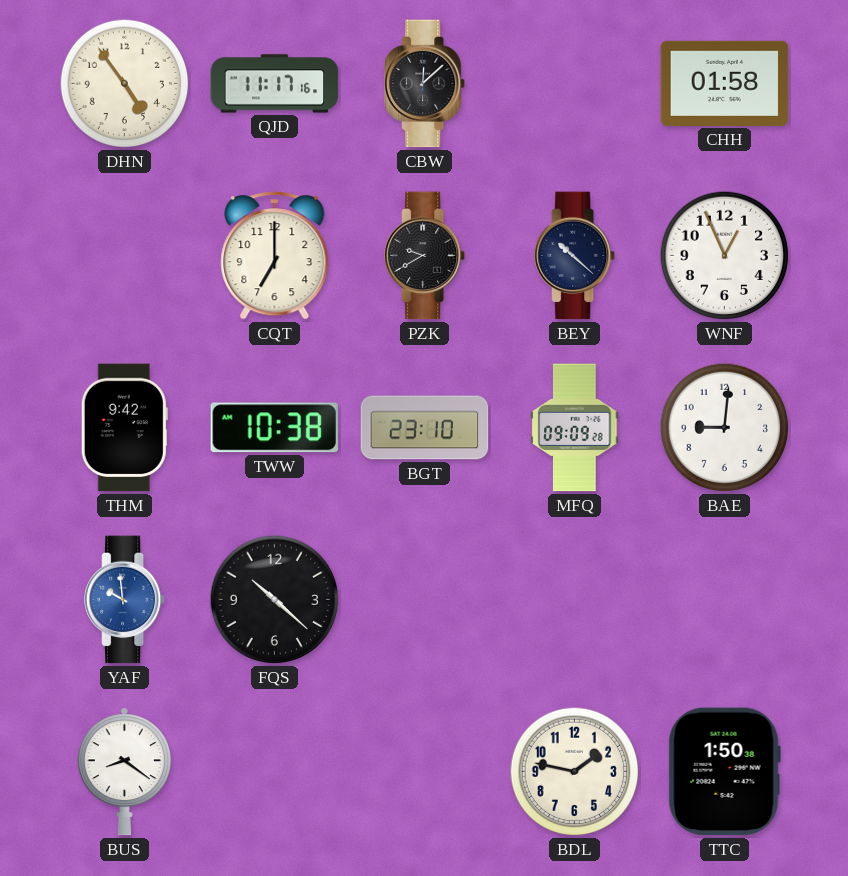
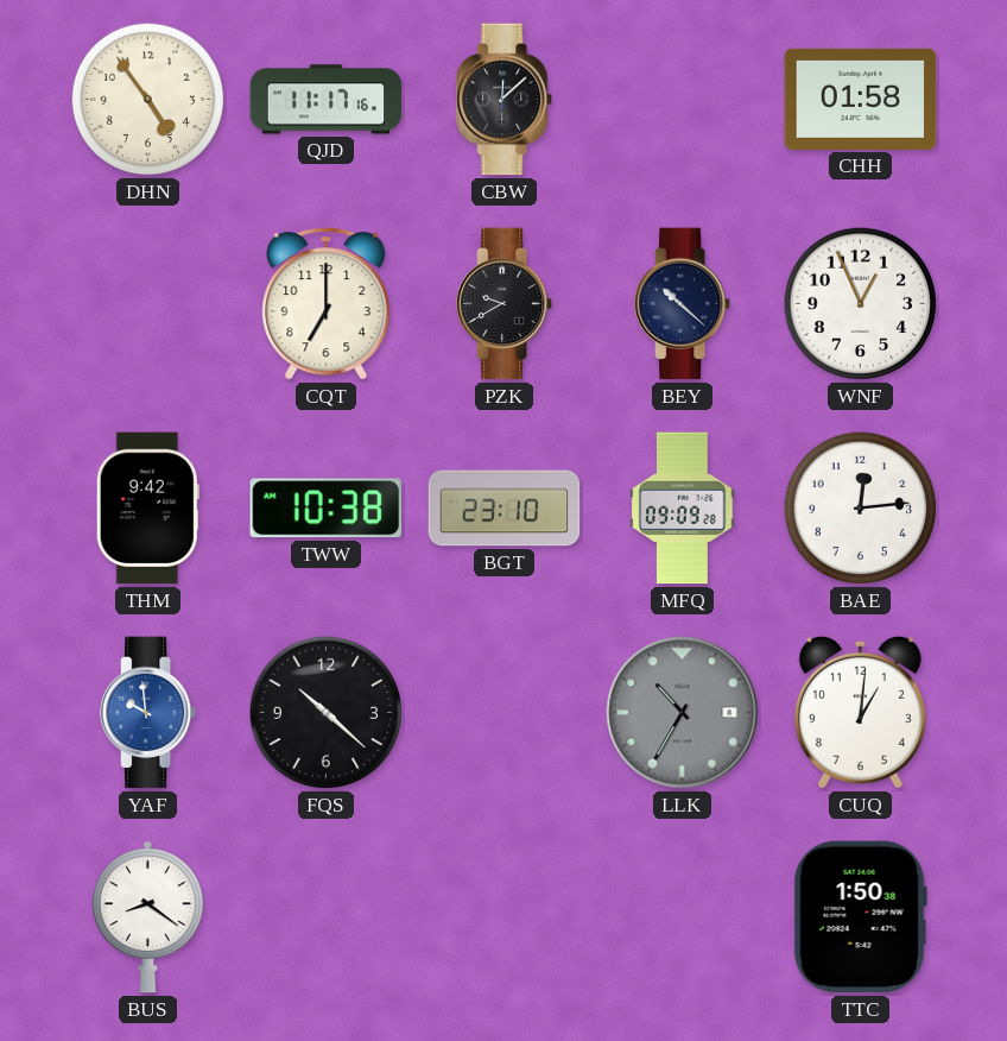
BAE: 9:01 -> 12:14 (861, 509)
LLK: none -> 10:35 (683, 713)
CUQ: none -> 1:01 (860, 712)
BDL: 1:47 -> none (575, 772)
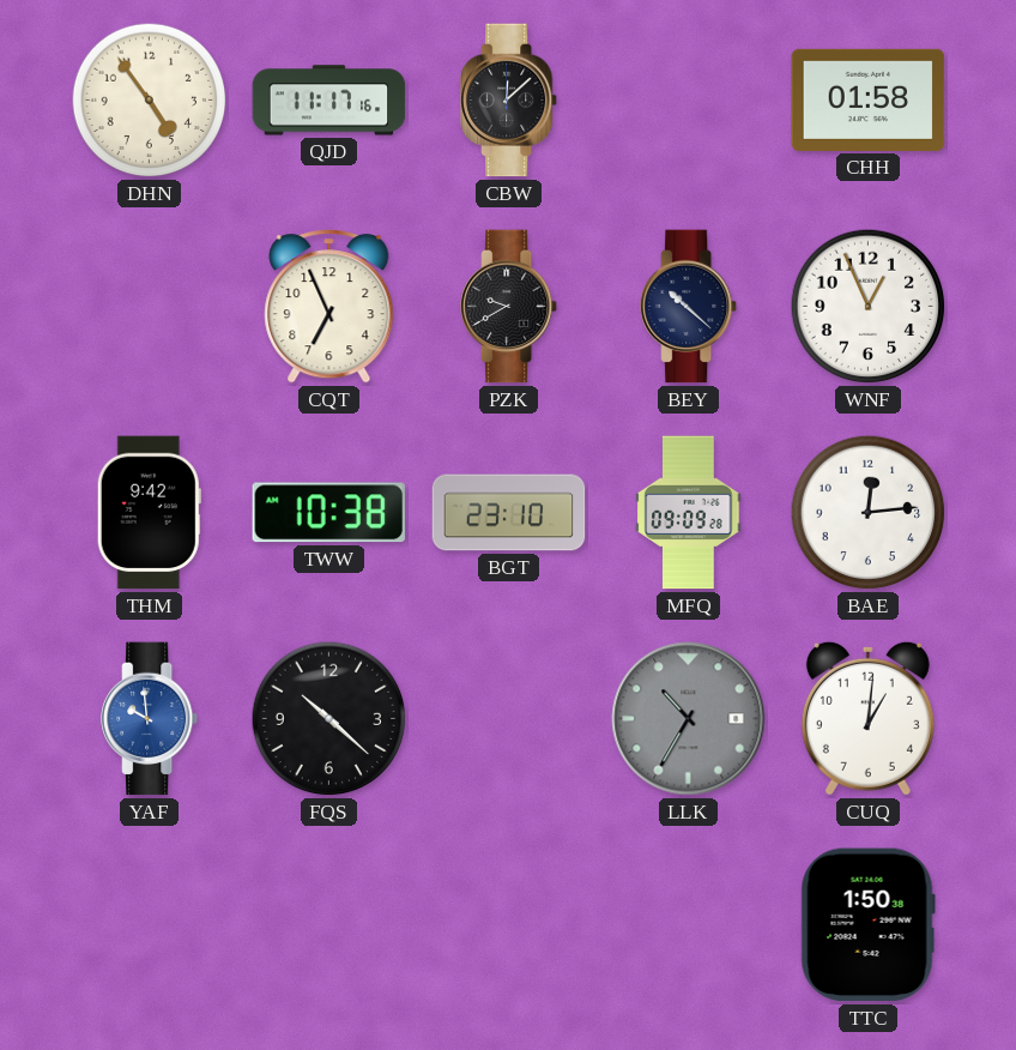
CQT: 7:00 -> 6:56 (329, 307)
BUS: 8:21 -> none (147, 917)
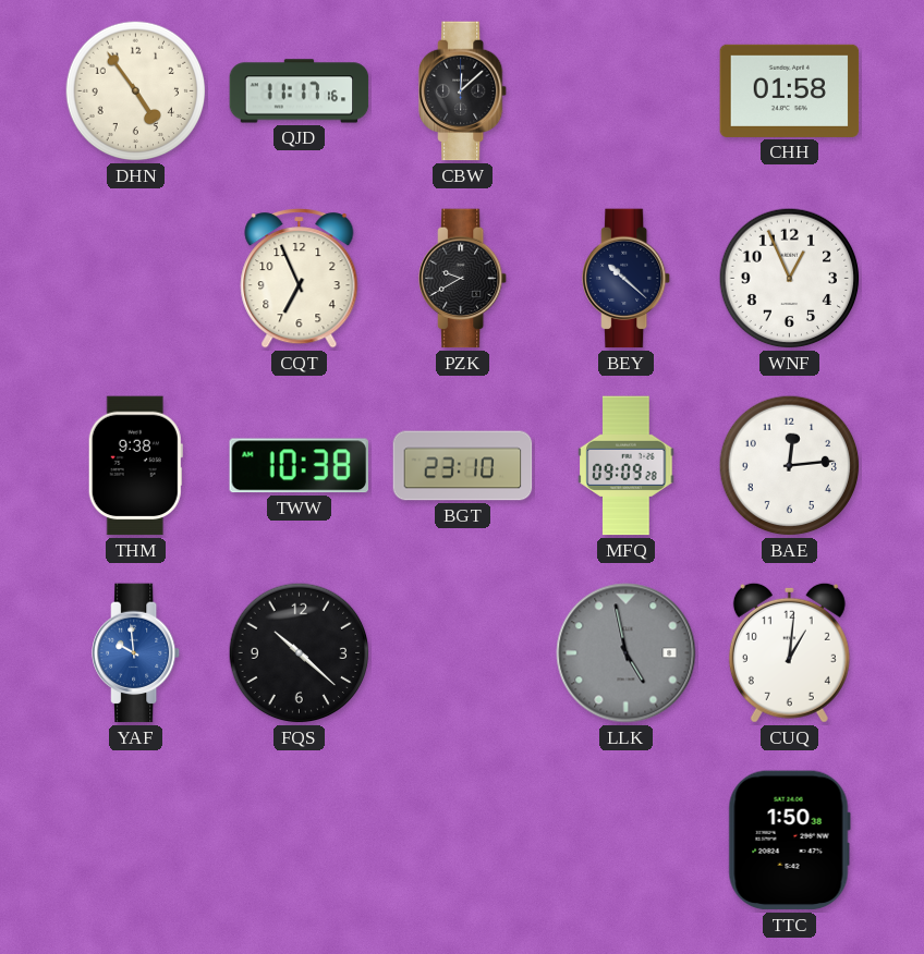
THM: 9:42 -> 9:38 (135, 466)
LLK: 10:35 -> 4:58 (627, 653)
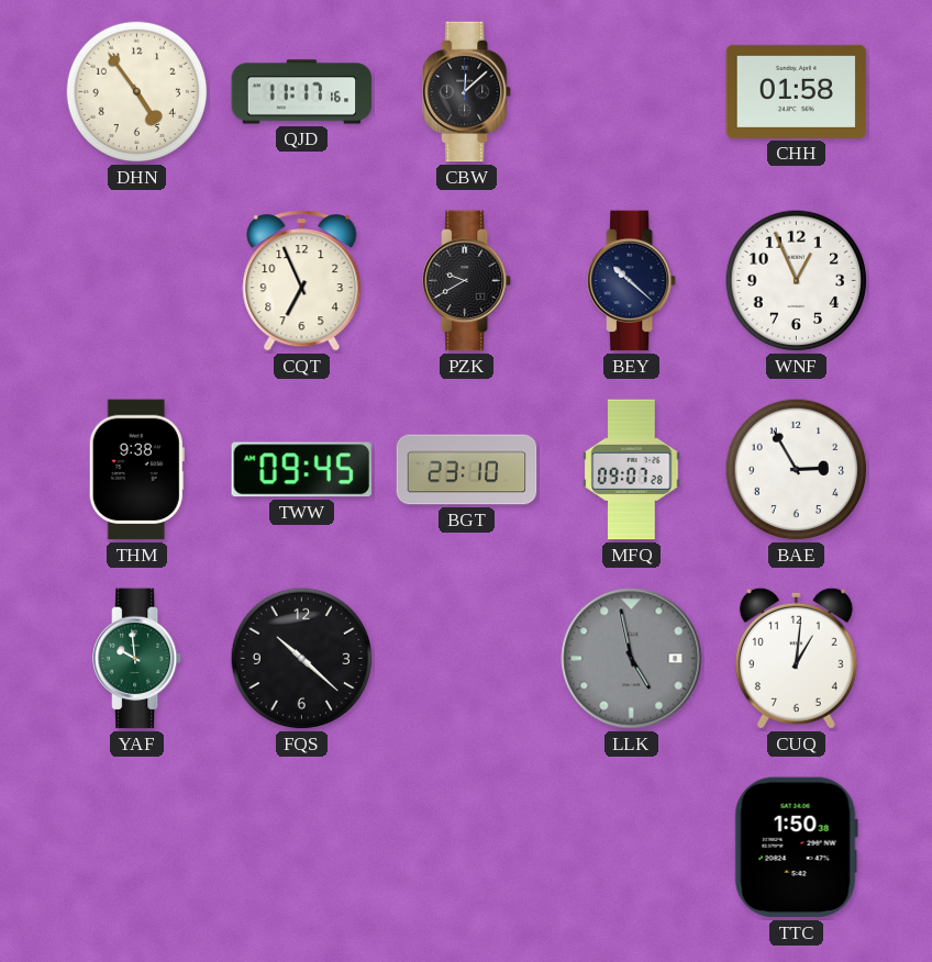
TWW: 10:38 -> 09:45 (301, 470)
MFQ: 09:09 -> 09:07 (632, 470)
BAE: 12:14 -> 2:55 (797, 470)
YAF dial: blue -> green (138, 659)
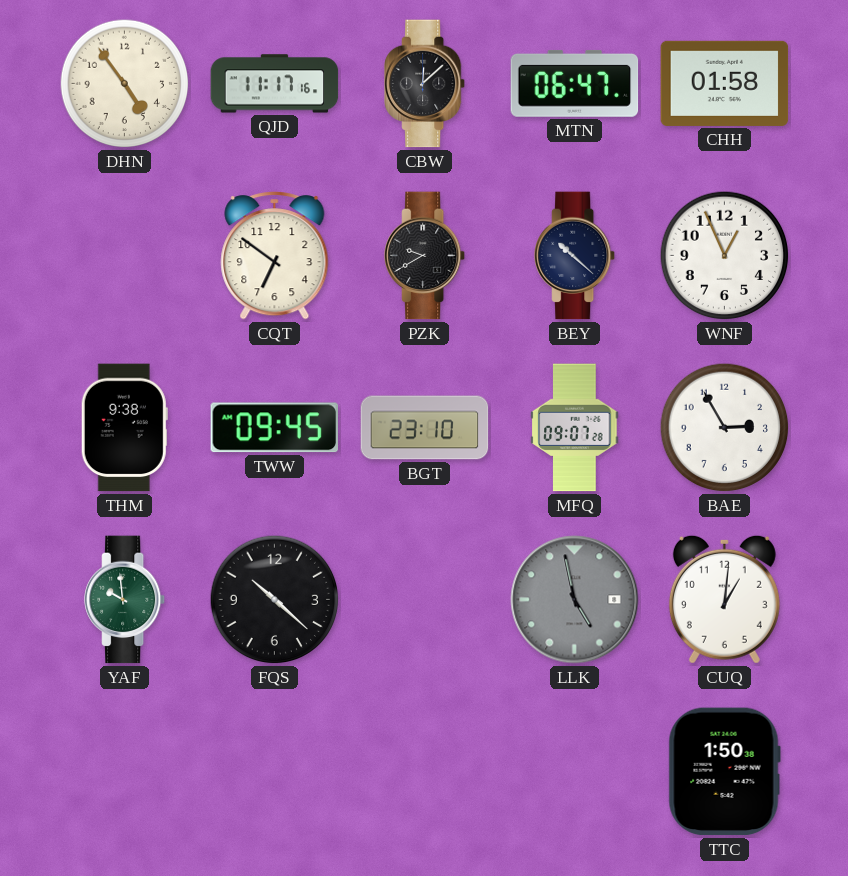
MTN: none -> 06:47 (575, 83)
CQT: 6:56 -> 6:51 (275, 256)
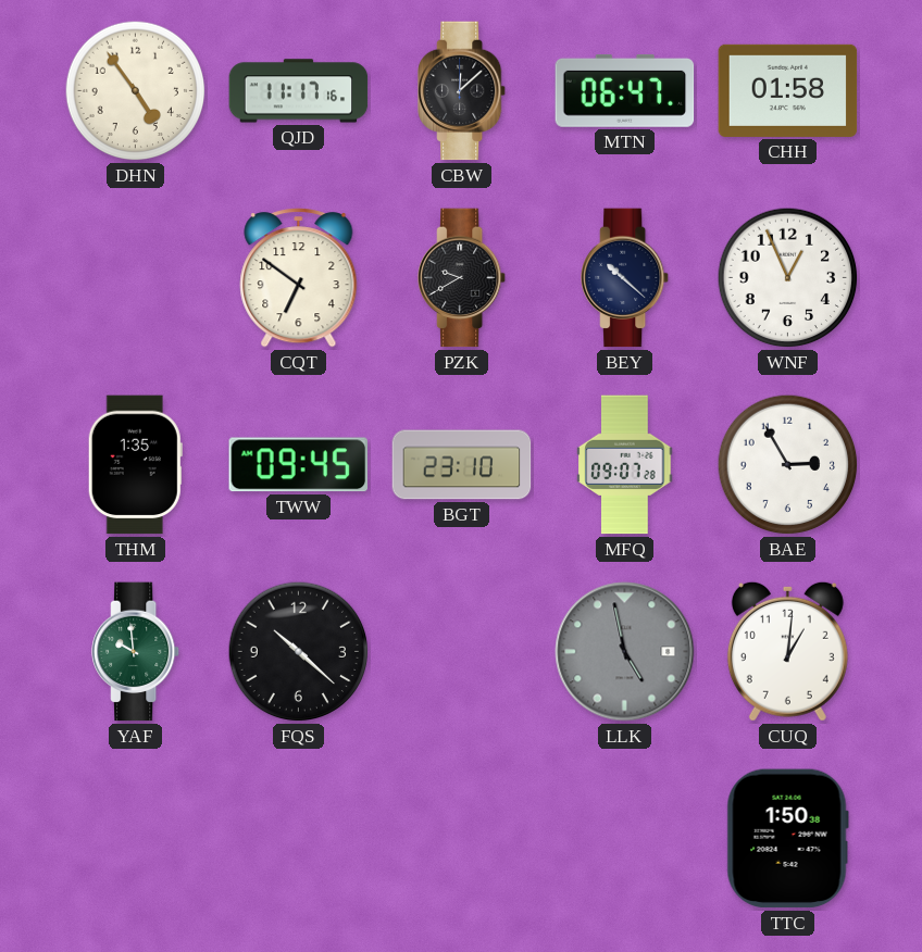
THM: 9:38 -> 1:35 (135, 465)
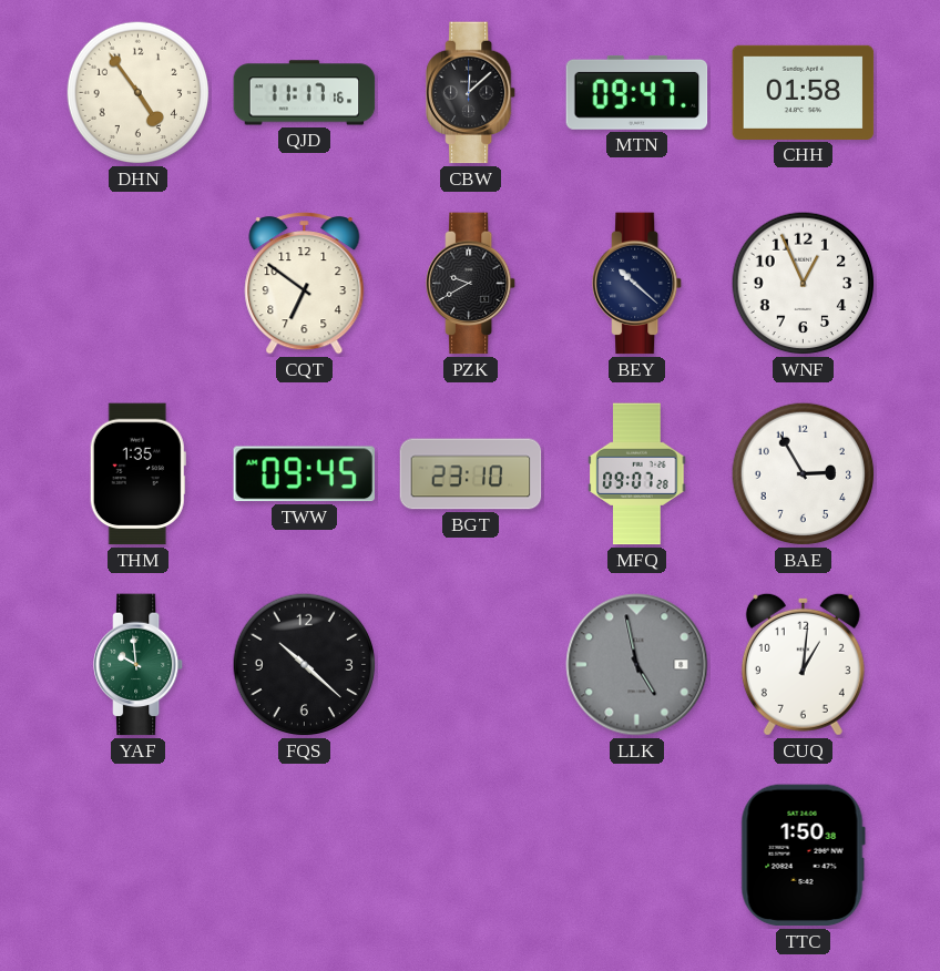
MTN: 06:47 -> 09:47 (637, 92)
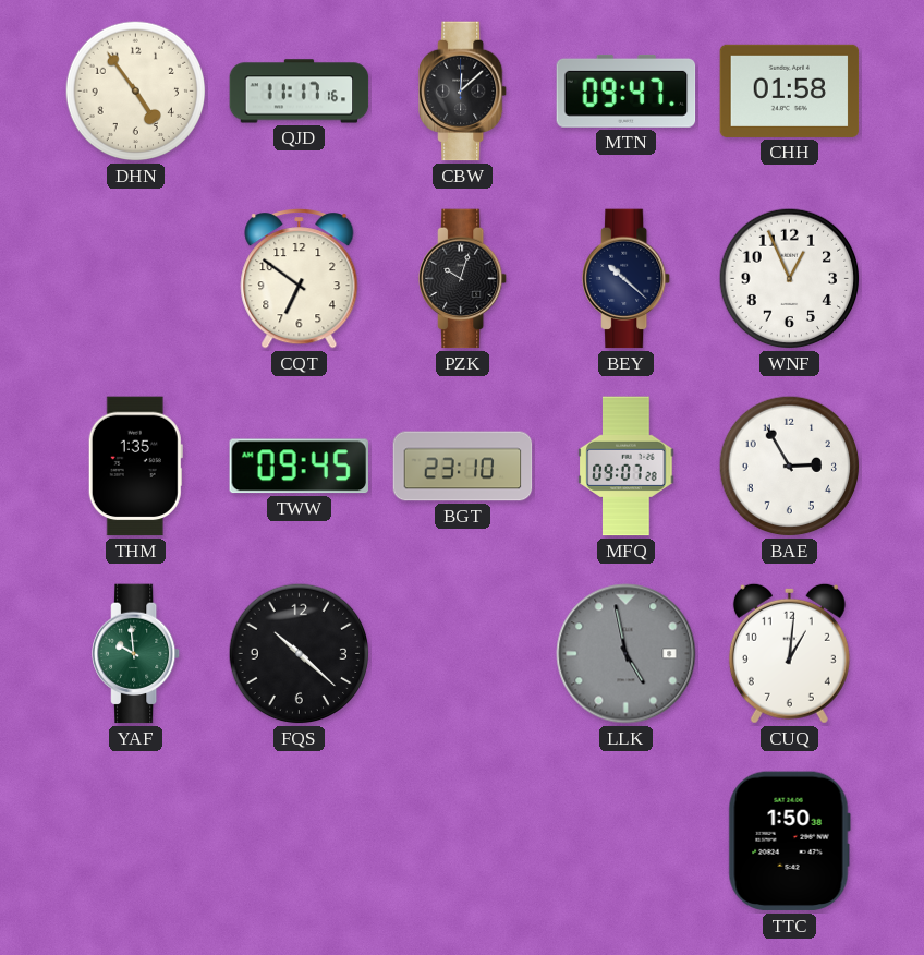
PZK: 9:40 -> 10:03 (464, 279)
